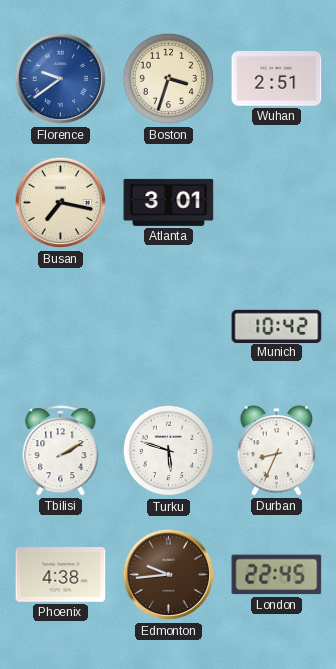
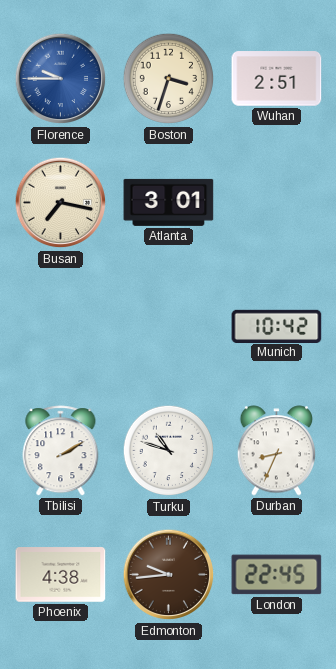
Florence: 9:39 -> 9:45 (61, 79)
Turku: 5:48 -> 10:48 (169, 451)
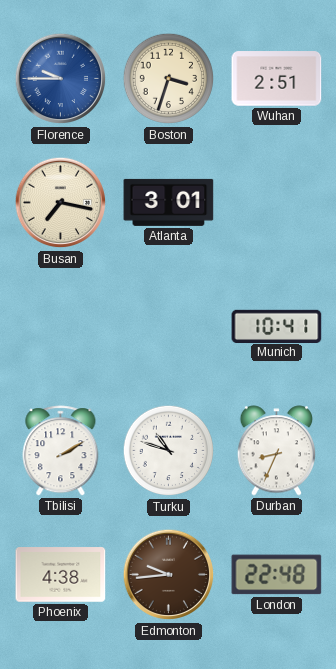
Munich: 10:42 -> 10:41 (277, 326)
London: 22:45 -> 22:48 (277, 575)
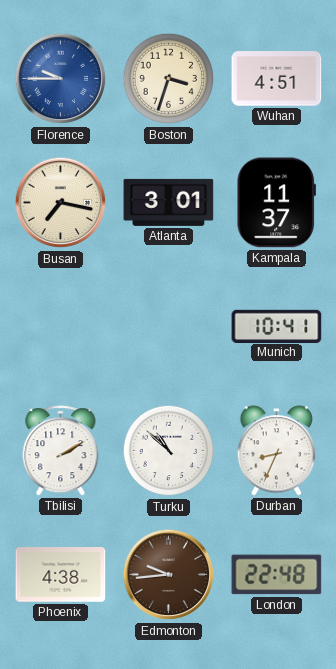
Wuhan: 2:51 -> 4:51 (277, 79)
Kampala: none -> 11:37 (276, 203)
Turku: 10:48 -> 10:52 (169, 451)
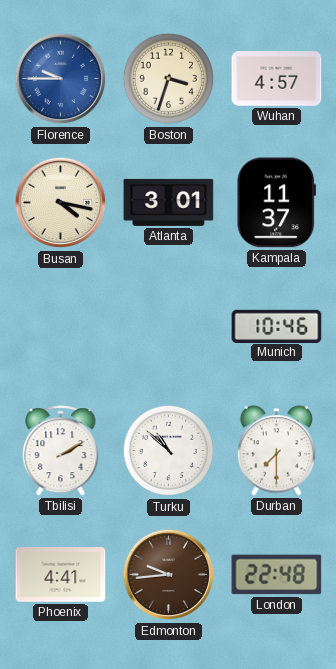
Wuhan: 4:51 -> 4:57 (277, 79)
Busan: 7:17 -> 4:17 (61, 203)
Munich: 10:41 -> 10:46 (277, 326)
Durban: 8:34 -> 7:30 (277, 451)
Phoenix: 4:38 -> 4:41 (61, 575)
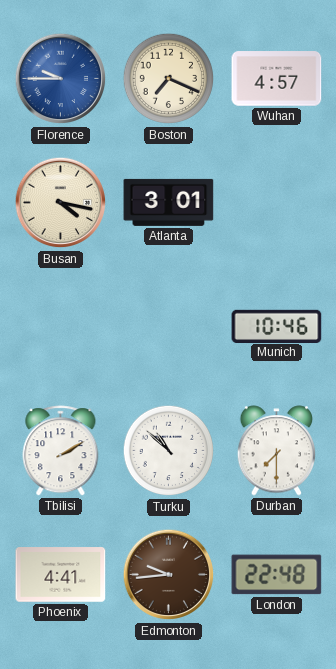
Boston: 3:33 -> 7:19 (169, 79)
Kampala: 11:37 -> none (276, 203)
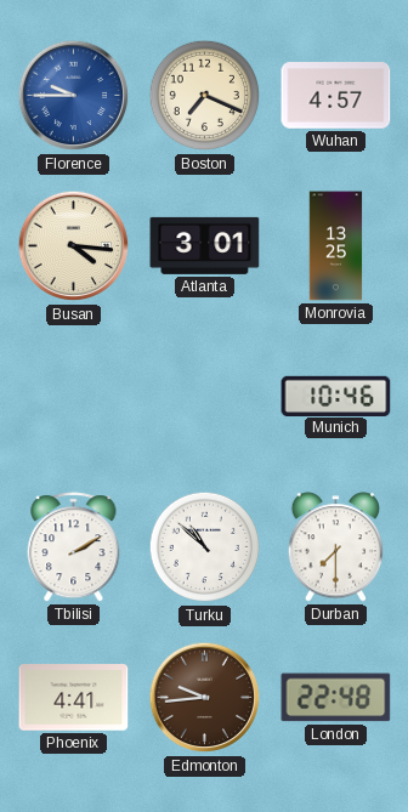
Busan: 4:17 -> 4:16 (74, 246)
Monrovia: none -> 13:25 (336, 246)
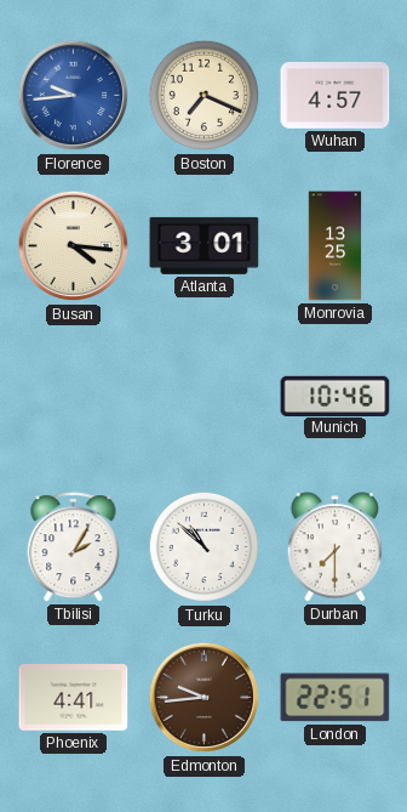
Florence: 9:45 -> 9:44 (74, 96)
Tbilisi: 2:10 -> 2:05 (74, 547)
London: 22:48 -> 22:51 (336, 698)
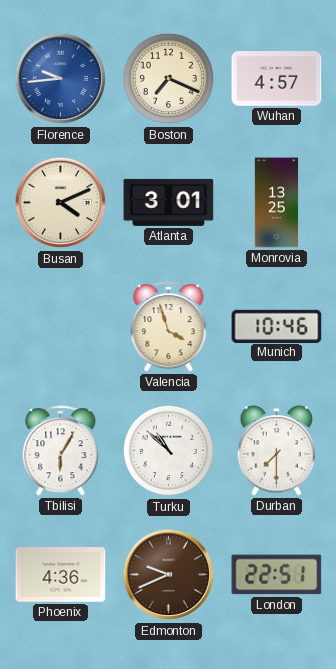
Busan: 4:16 -> 4:11 (61, 203)
Valencia: none -> 3:57 (169, 327)
Tbilisi: 2:05 -> 6:05 (61, 451)
Phoenix: 4:41 -> 4:36 (61, 575)
Edmonton: 9:44 -> 9:41 (169, 575)
